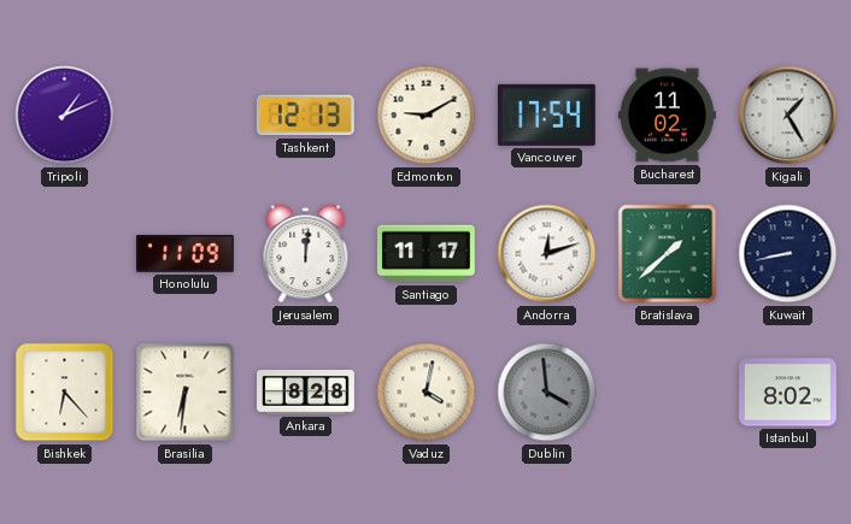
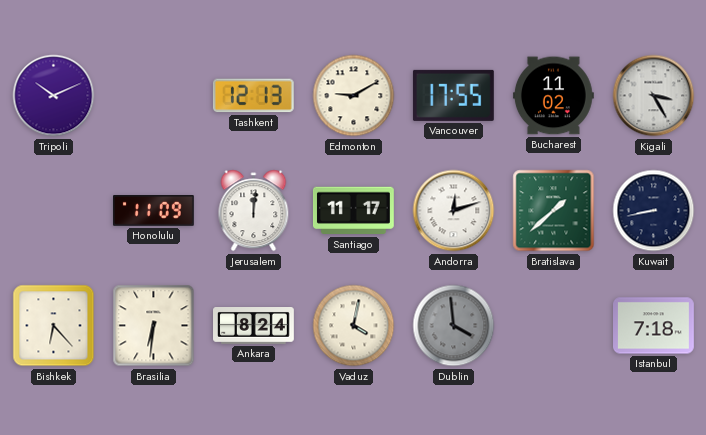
Tripoli: 1:11 -> 10:11 (54, 96)
Vancouver: 17:54 -> 17:55 (453, 95)
Kigali: 1:25 -> 3:25 (654, 96)
Ankara: 8:28 -> 8:24 (254, 326)
Istanbul: 8:02 -> 7:18 (654, 326)
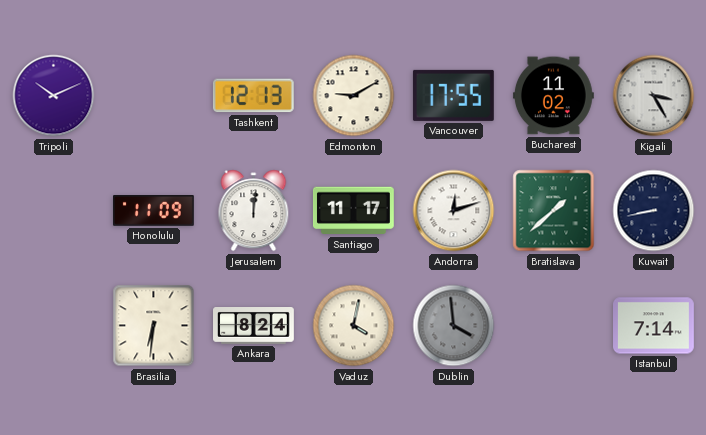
Bishkek: 6:23 -> none (54, 326)
Istanbul: 7:18 -> 7:14 (654, 326)
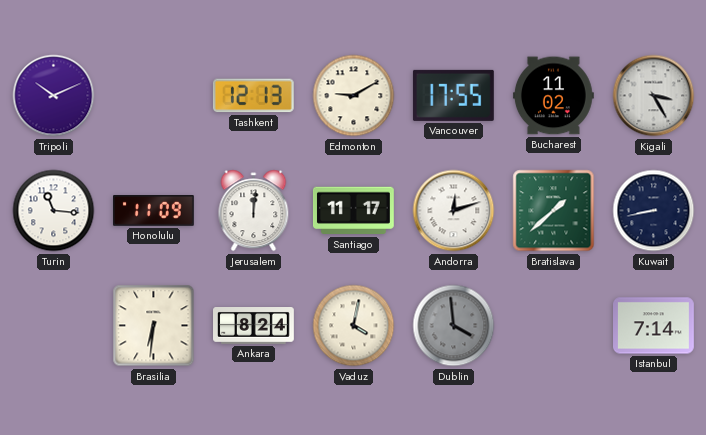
Turin: none -> 11:16 (54, 211)
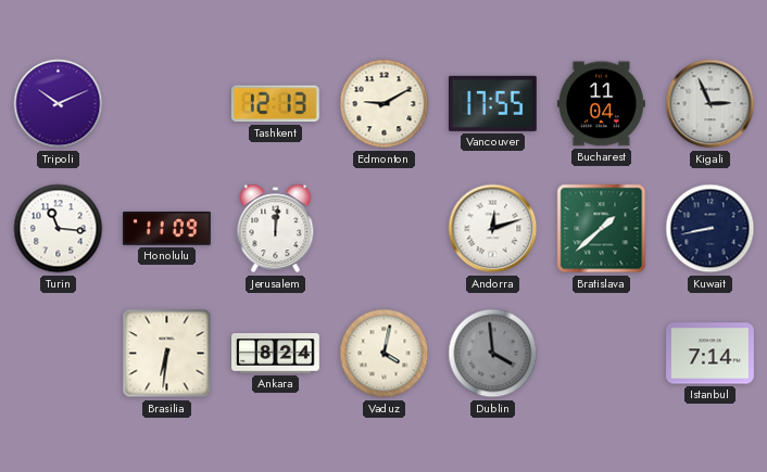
Bucharest: 11:02 -> 11:04 (601, 104)
Kigali: 3:25 -> 2:56 (711, 104)
Santiago: 11:17 -> none (353, 211)
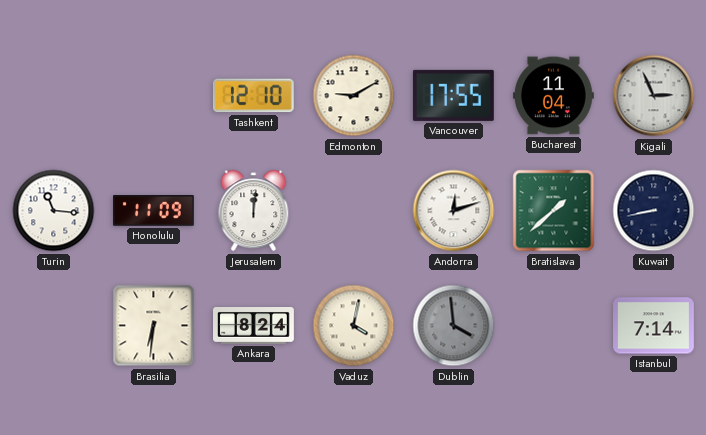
Tripoli: 10:11 -> none (59, 104)
Tashkent: 12:13 -> 12:10 (253, 96)
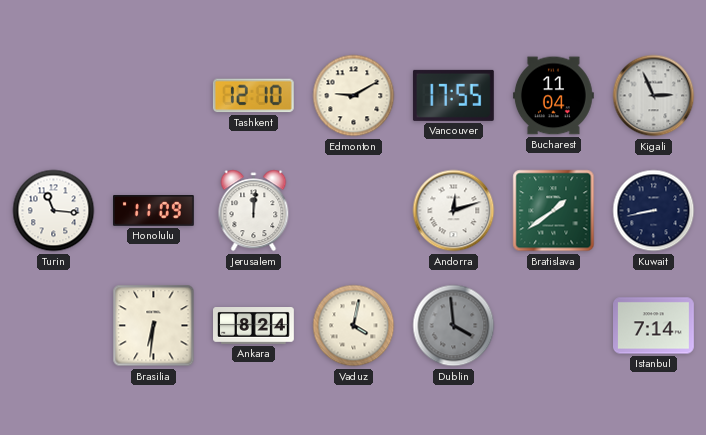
Bratislava: 1:38 -> 1:39 (554, 211)
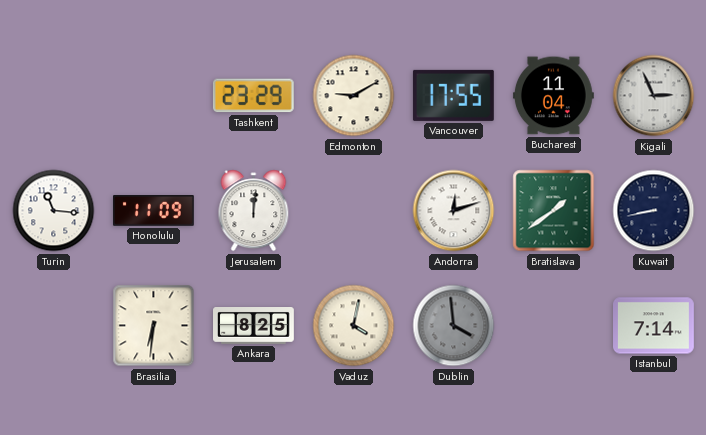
Tashkent: 12:10 -> 23:29 (253, 96)
Ankara: 8:24 -> 8:25 (254, 326)
